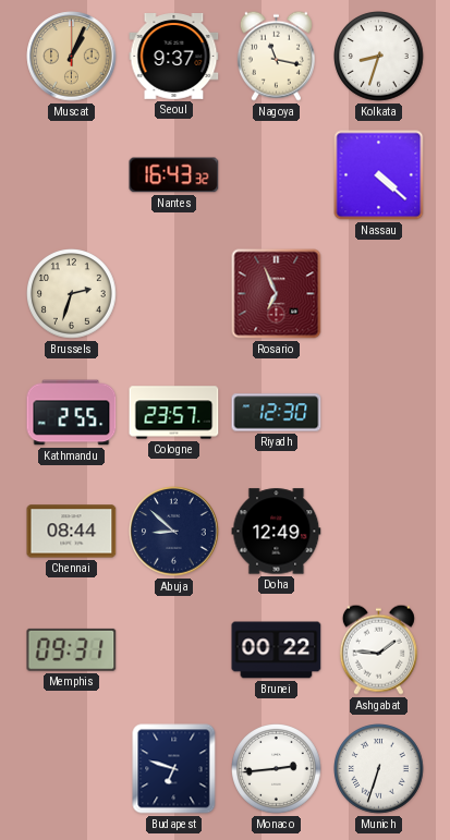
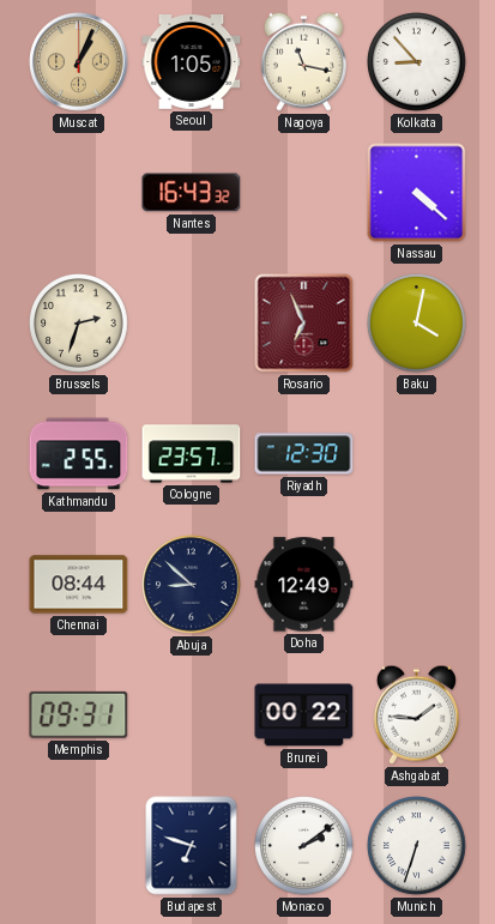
Seoul: 9:37 -> 1:05 (192, 62)
Kolkata: 8:33 -> 8:53 (417, 62)
Baku: none -> 4:02 (417, 324)
Monaco: 2:44 -> 2:09 (304, 846)
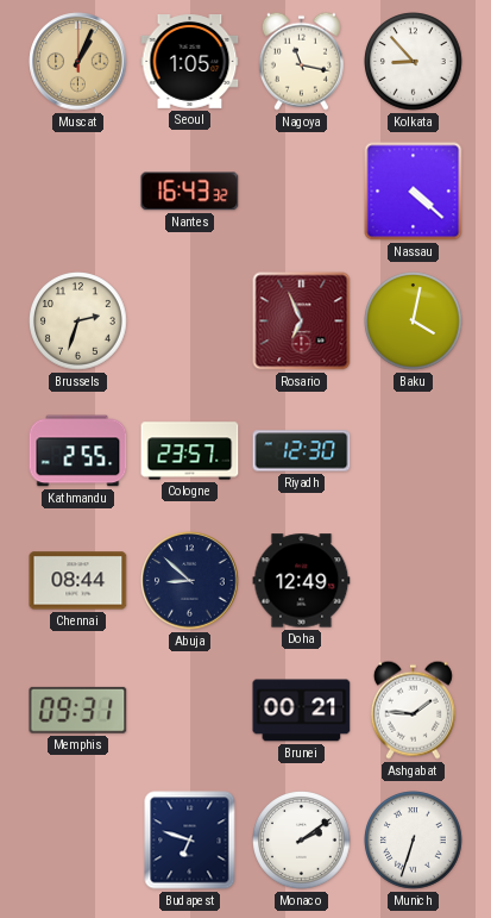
Brunei: 00:22 -> 00:21 (302, 711)
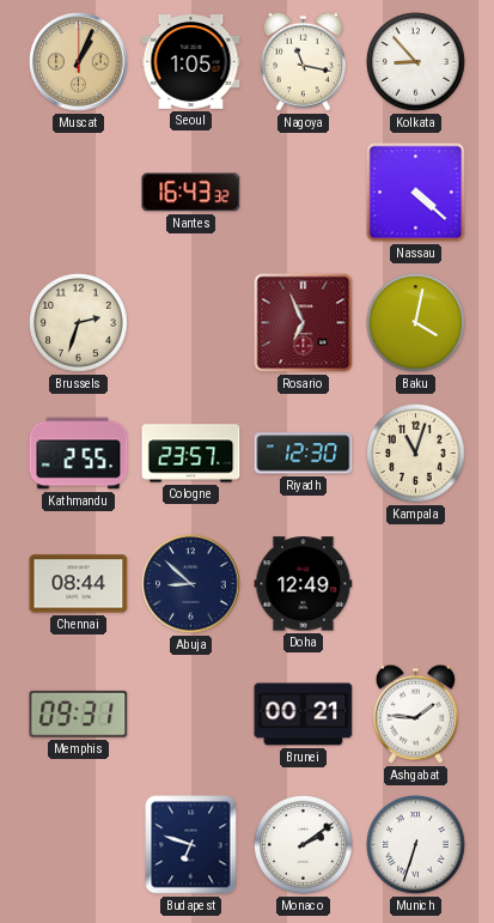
Kampala: none -> 11:03 (416, 454)
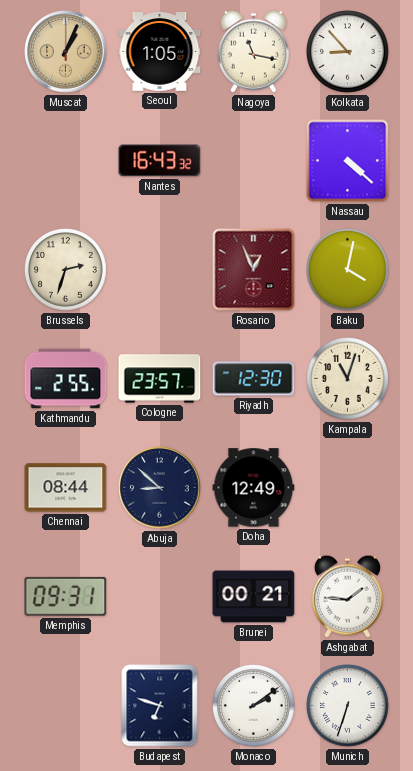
Rosario: 6:56 -> 12:56 (254, 270)
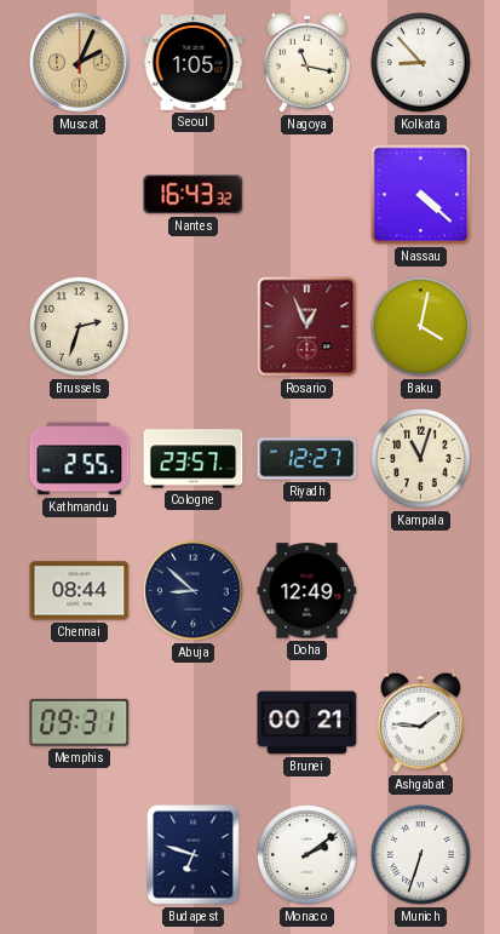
Muscat: 1:04 -> 2:04 (80, 63)
Riyadh: 12:30 -> 12:27 (308, 459)
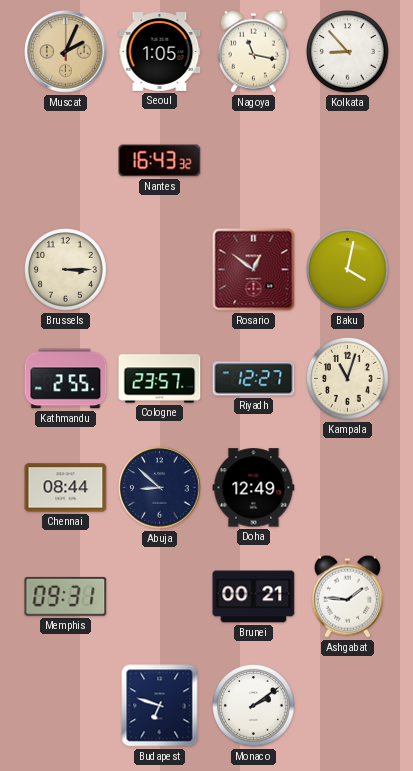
Nassau: 4:22 -> none (421, 195)
Brussels: 2:33 -> 3:15 (66, 270)
Rosario: 12:56 -> 12:51 (254, 270)
Munich: 6:33 -> none (421, 855)
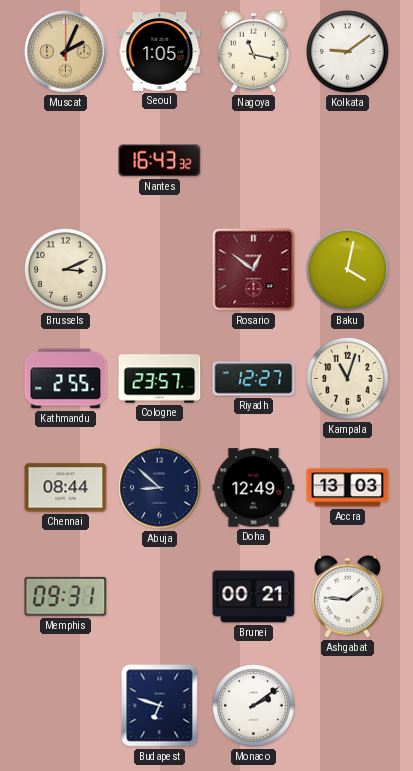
Kolkata: 8:53 -> 9:09 (348, 52)
Brussels: 3:15 -> 3:11 (66, 270)
Accra: none -> 13:03 (348, 488)
